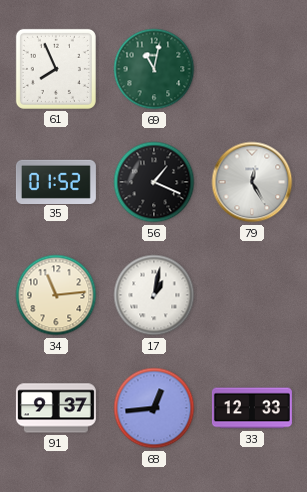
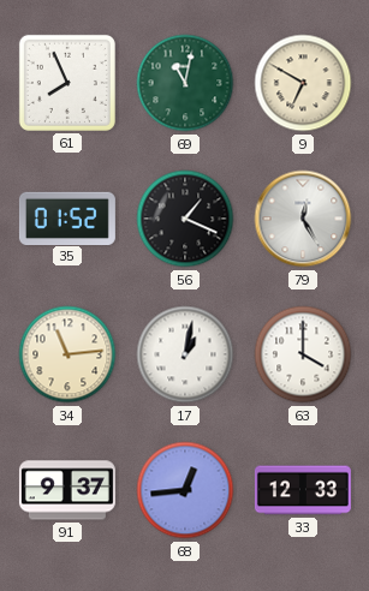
9: none -> 6:50 (303, 83)
63: none -> 4:00 (303, 354)
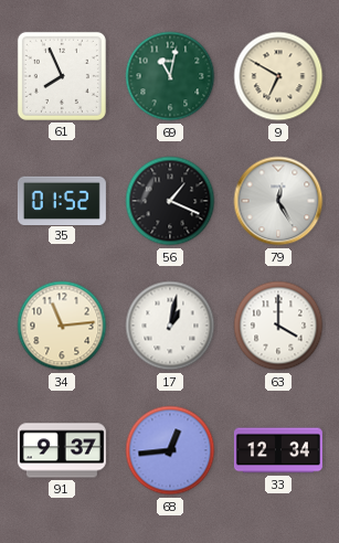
33: 12:33 -> 12:34 (278, 450)
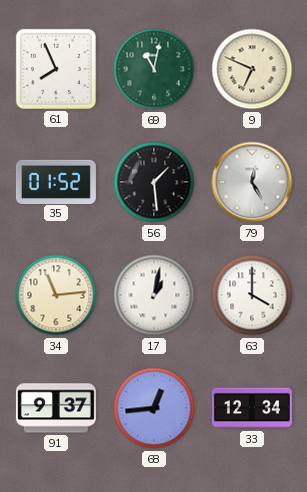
9: 6:50 -> 6:49 (252, 69)
56: 1:19 -> 1:29 (154, 182)
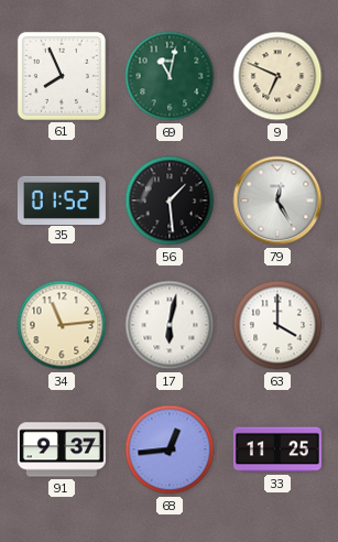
17: 1:02 -> 6:02 (170, 325)
33: 12:34 -> 11:25 (277, 449)
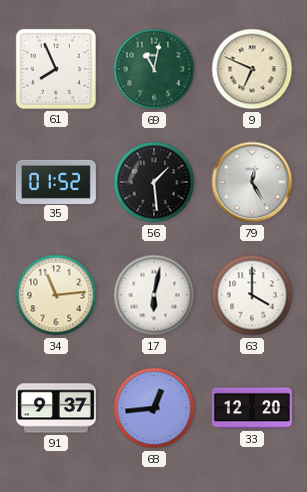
33: 11:25 -> 12:20 (252, 408)
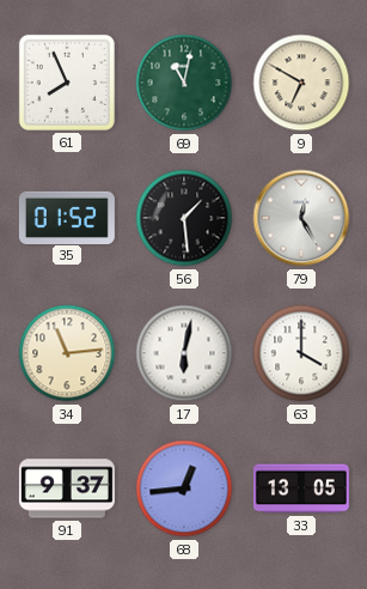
9: 6:49 -> 6:50 (301, 83)
33: 12:20 -> 13:05 (301, 488)
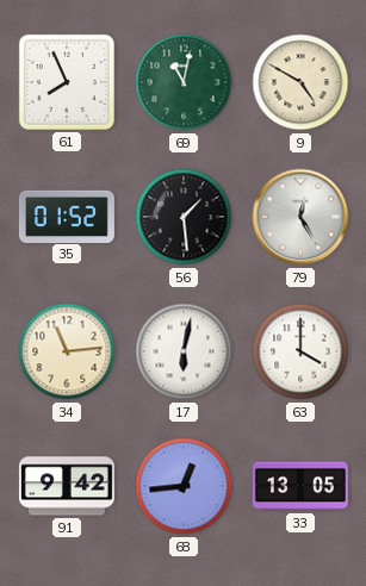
9: 6:50 -> 4:50 (300, 82)
91: 9:37 -> 9:42 (67, 486)
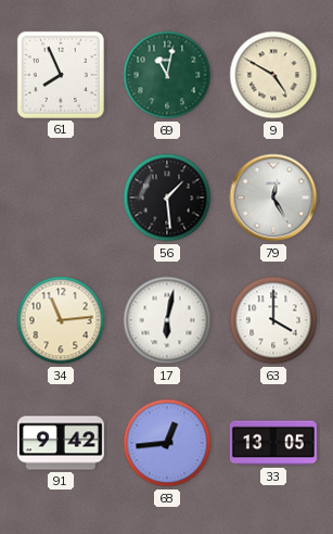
35: 01:52 -> none (67, 216)
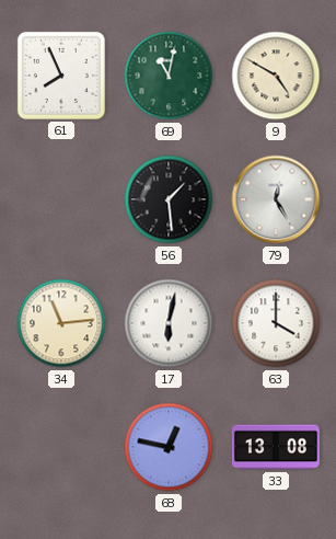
91: 9:42 -> none (61, 443)
68: 12:44 -> 12:47 (169, 447)
33: 13:05 -> 13:08 (276, 447)
